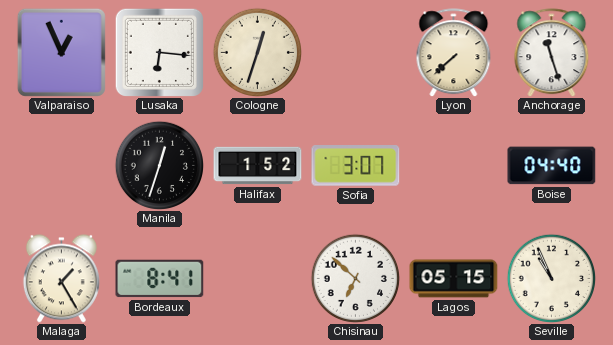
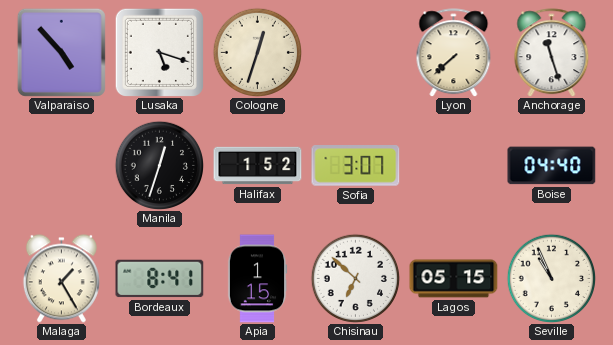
Valparaiso: 12:56 -> 4:53 (61, 52)
Lusaka: 6:16 -> 5:18 (159, 52)
Apia: none -> 1:15 (257, 279)
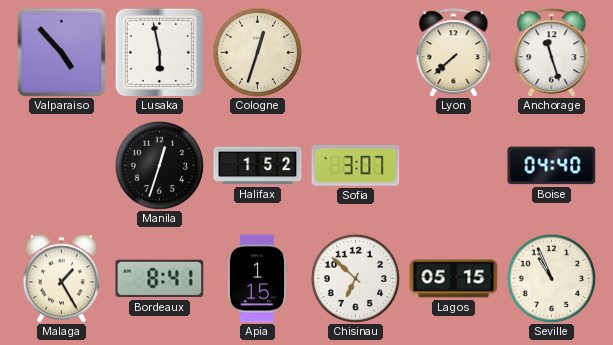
Lusaka: 5:18 -> 5:58 (159, 52)
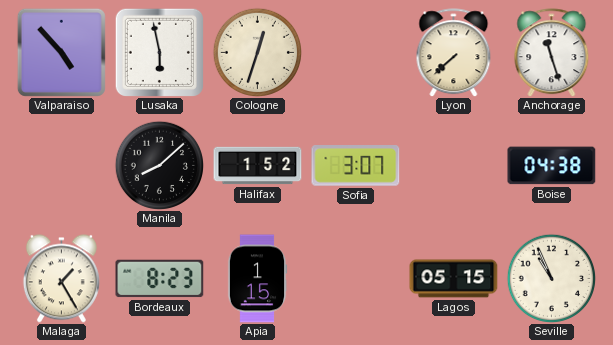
Manila: 12:33 -> 8:08 (159, 165)
Boise: 04:40 -> 04:38 (552, 166)
Bordeaux: 8:41 -> 8:23 (160, 279)
Chisinau: 6:52 -> none (355, 278)
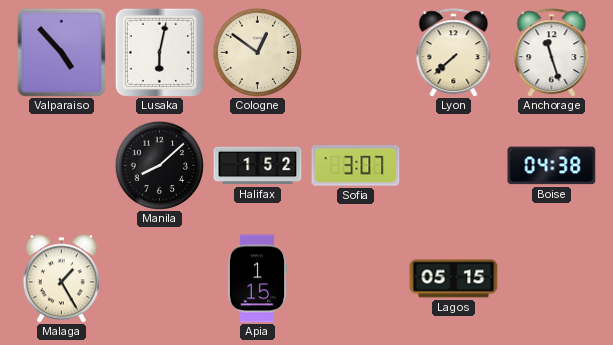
Lusaka: 5:58 -> 6:02 (159, 52)
Cologne: 12:33 -> 12:51 (257, 52)
Bordeaux: 8:23 -> none (160, 279)
Seville: 10:56 -> none (551, 278)
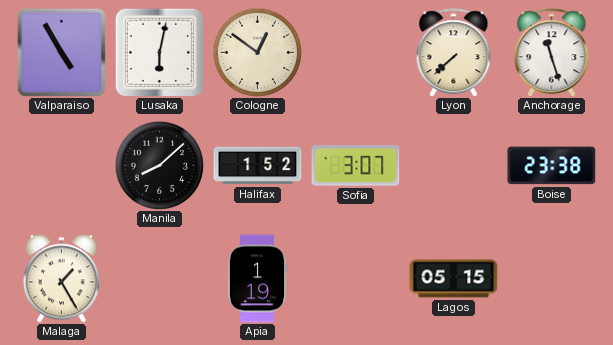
Valparaiso: 4:53 -> 4:55 (61, 52)
Boise: 04:38 -> 23:38 (552, 166)
Apia: 1:15 -> 1:19 (257, 279)
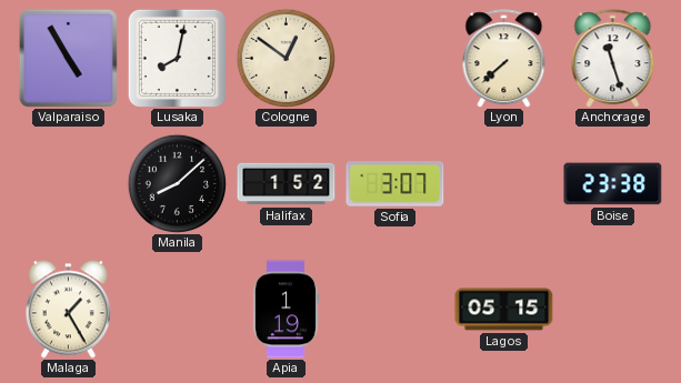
Lusaka: 6:02 -> 8:02 (177, 58)
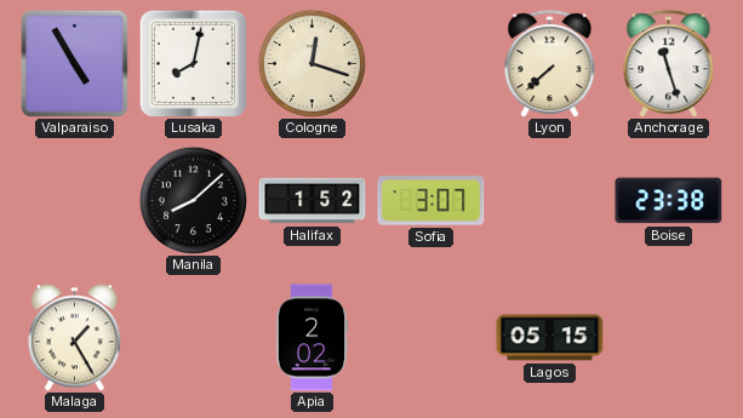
Cologne: 12:51 -> 12:18 (312, 63)
Apia: 1:19 -> 2:02 (312, 338)
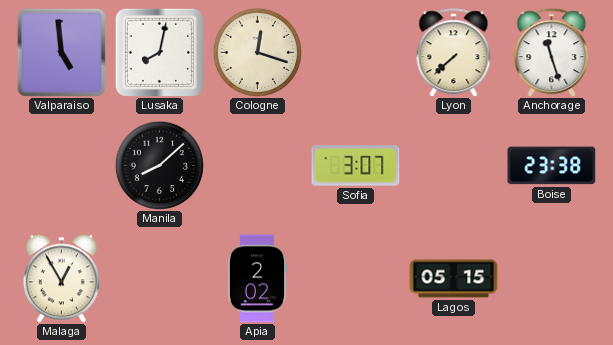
Valparaiso: 4:55 -> 4:59 (61, 52)
Halifax: 1:52 -> none (313, 201)
Malaga: 1:25 -> 12:55 (61, 279)
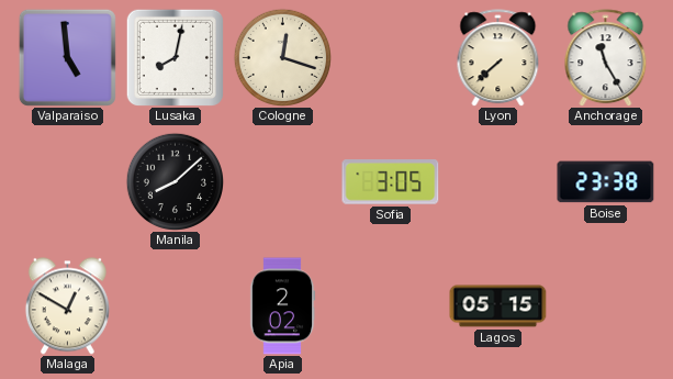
Anchorage: 11:27 -> 11:25 (606, 58)
Sofia: 3:07 -> 3:05 (391, 182)
Malaga: 12:55 -> 12:50 (67, 306)
